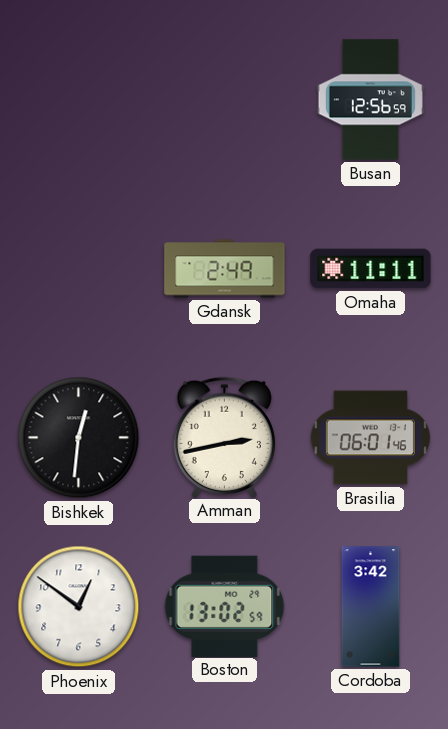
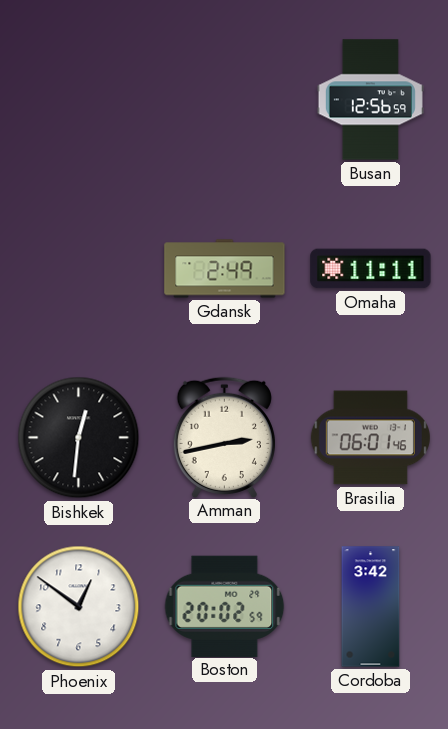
Boston: 13:02 -> 20:02 (225, 606)
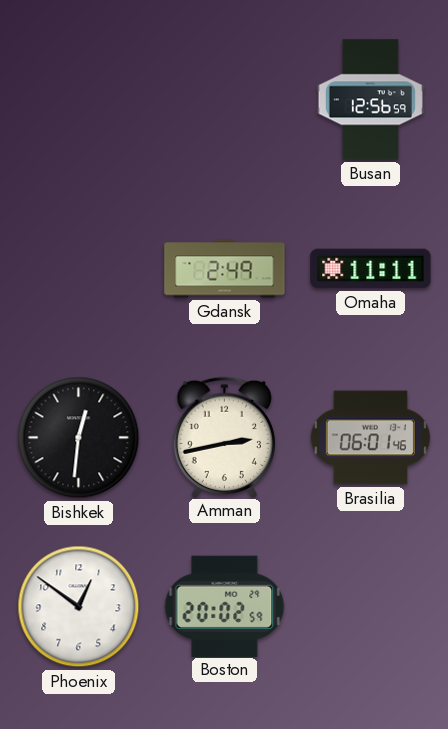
Cordoba: 3:42 -> none (371, 607)
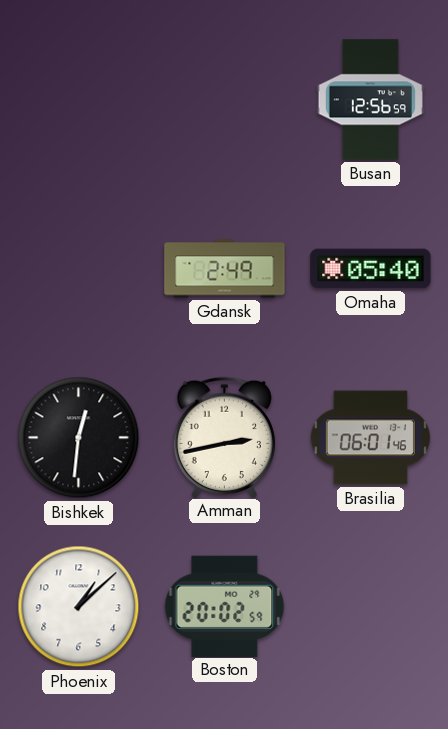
Omaha: 11:11 -> 05:40 (371, 269)
Phoenix: 12:51 -> 1:08 (79, 607)
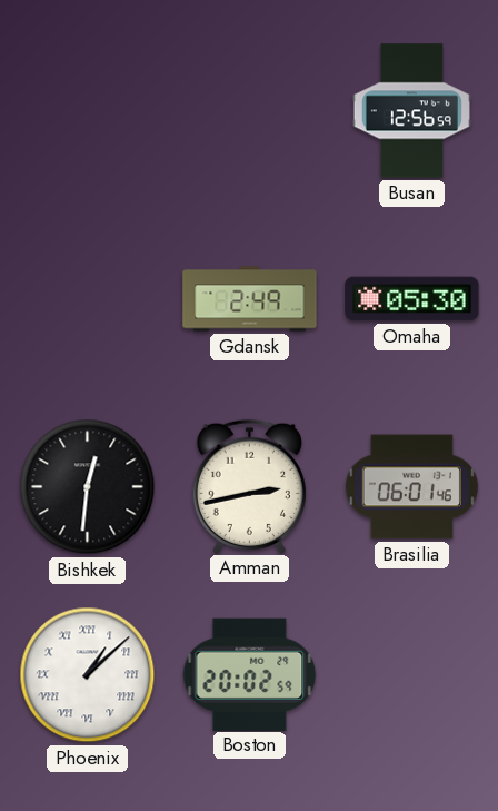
Omaha: 05:40 -> 05:30 (412, 299)
Phoenix numerals: Arabic -> Roman (88, 675)
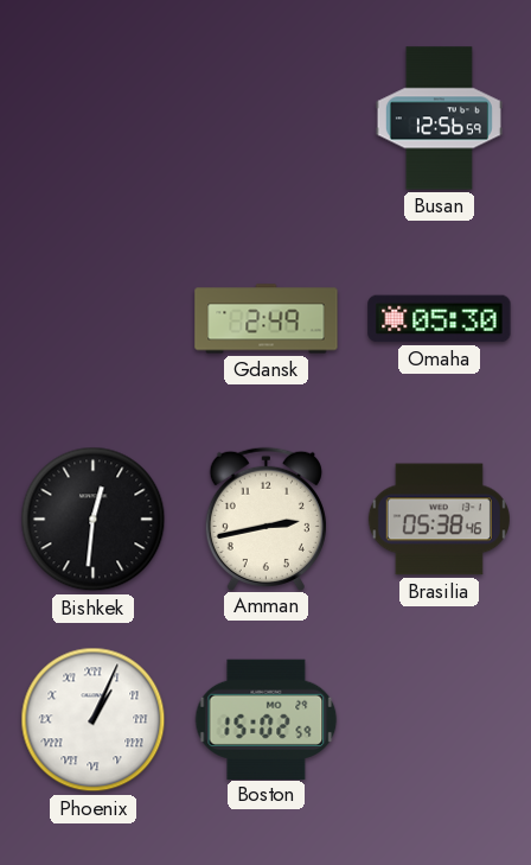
Brasilia: 06:01 -> 05:38 (439, 520)
Phoenix: 1:08 -> 1:04 (94, 720)
Boston: 20:02 -> 15:02 (267, 719)
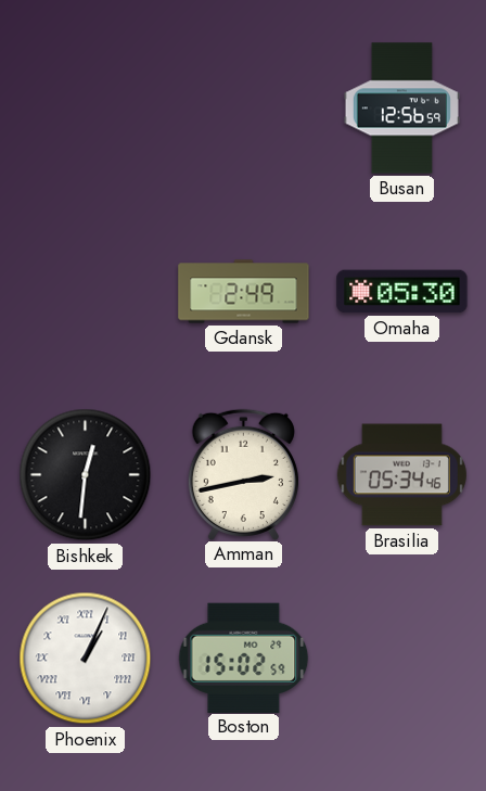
Brasilia: 05:38 -> 05:34 (401, 475)
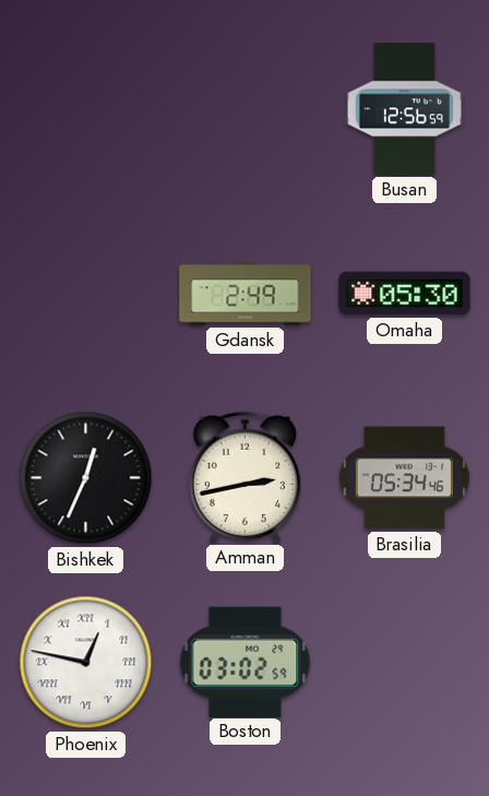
Bishkek: 12:31 -> 12:34 (86, 478)
Phoenix: 1:04 -> 12:47 (86, 663)
Boston: 15:02 -> 03:02 (246, 662)
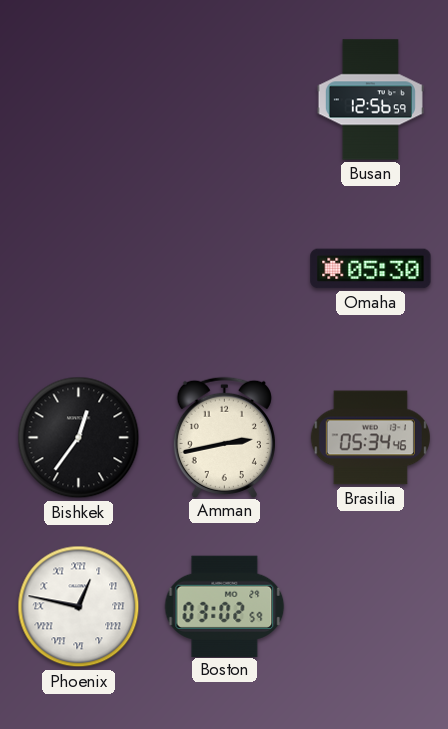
Gdansk: 2:49 -> none (246, 294)
Bishkek: 12:34 -> 12:36 (79, 438)
